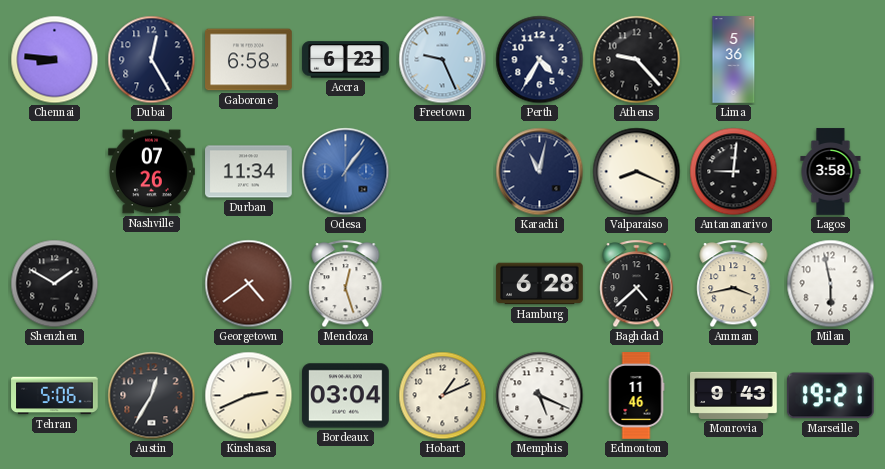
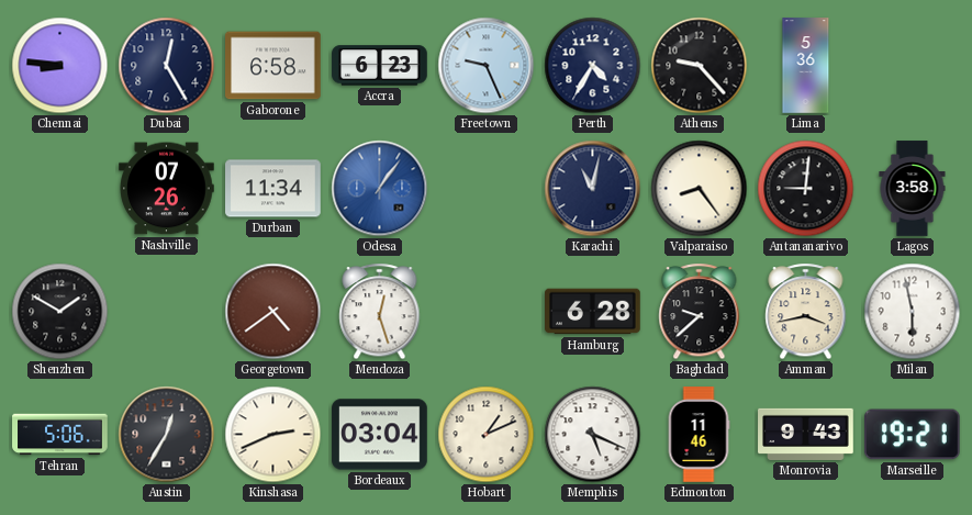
Valparaiso: 8:19 -> 8:24 (700, 189)
Baghdad: 4:38 -> 9:38 (700, 312)
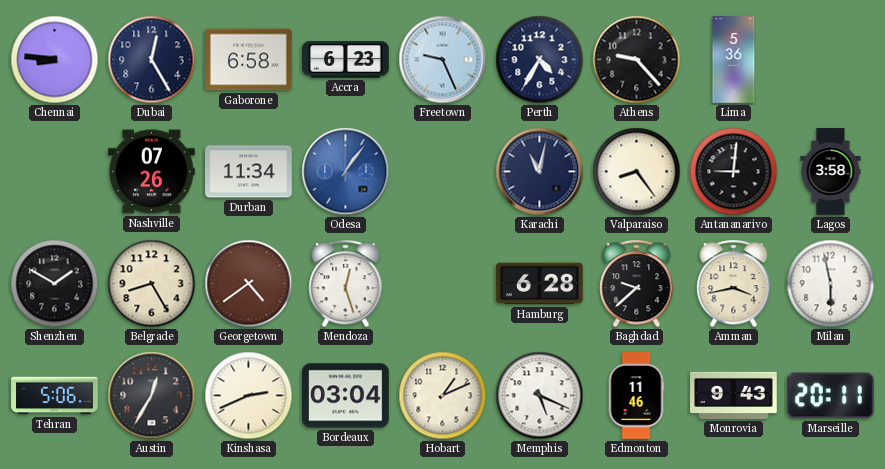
Belgrade: none -> 8:25 (152, 284)
Marseille: 19:21 -> 20:11 (830, 396)
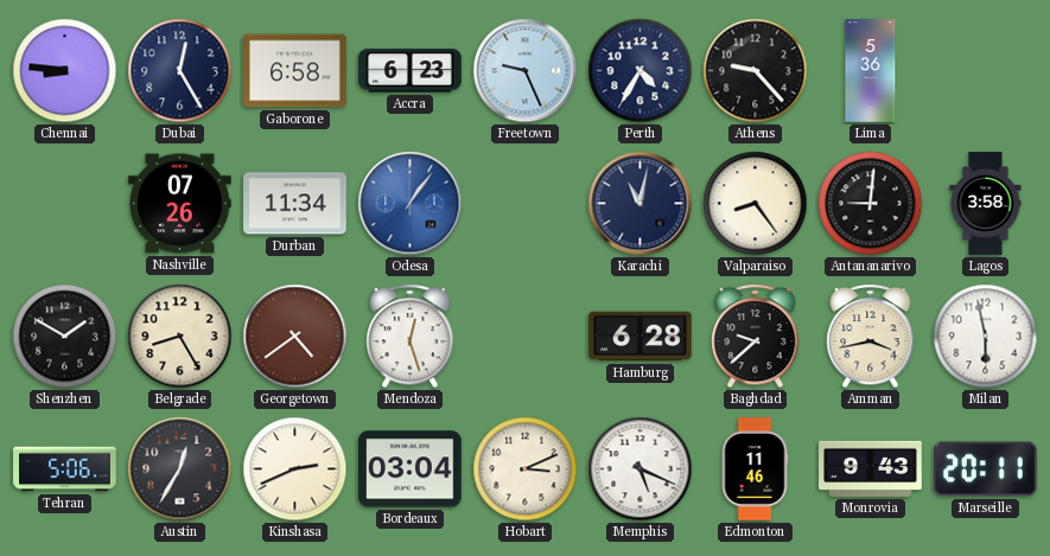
Hobart: 1:11 -> 3:11 (526, 469)
